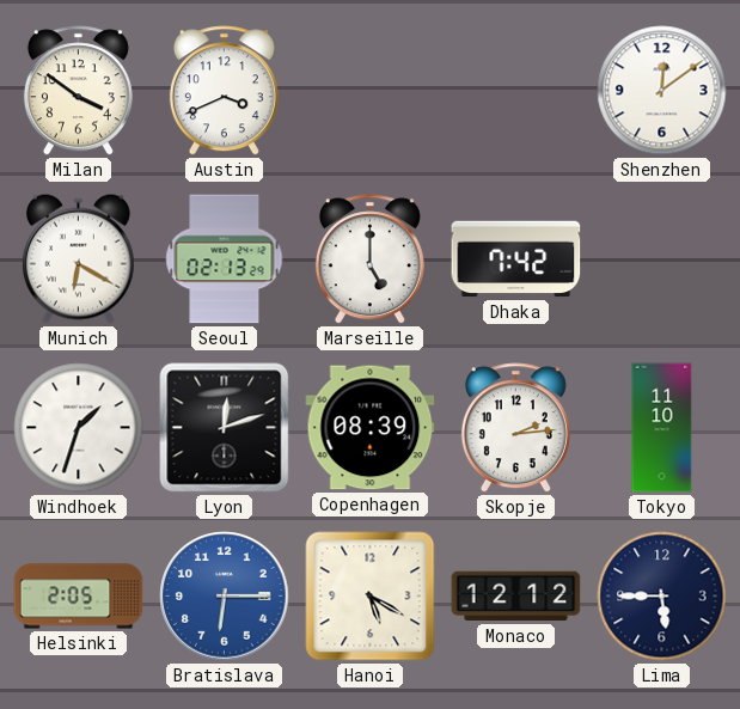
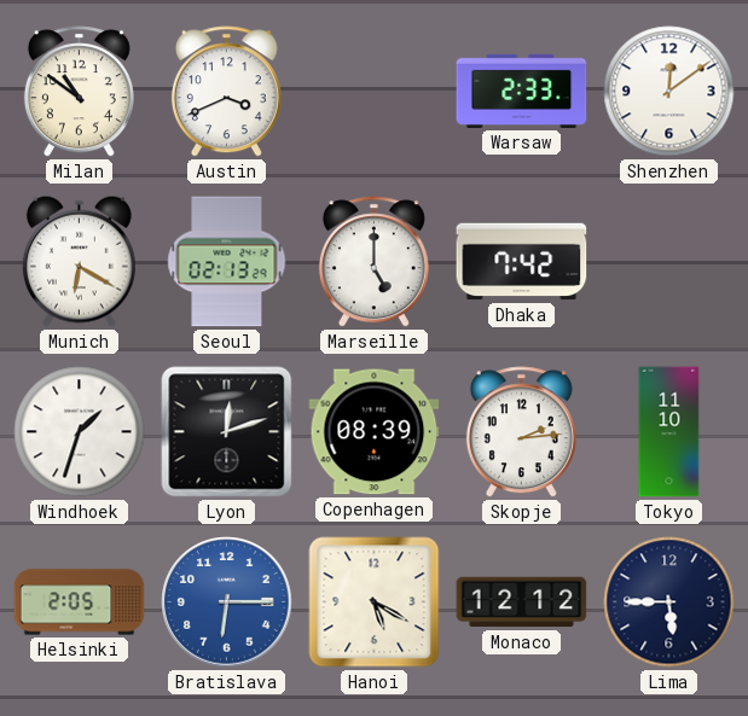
Milan: 3:51 -> 10:51 (79, 92)
Warsaw: none -> 2:33 (522, 91)
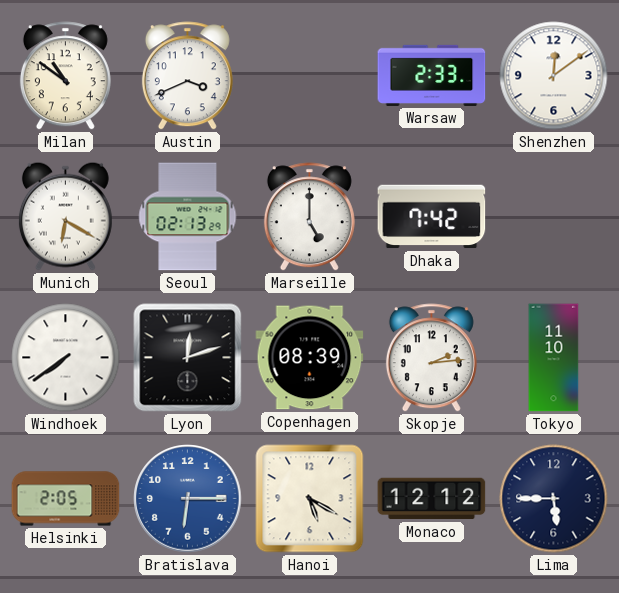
Windhoek: 1:33 -> 7:39 (66, 358)
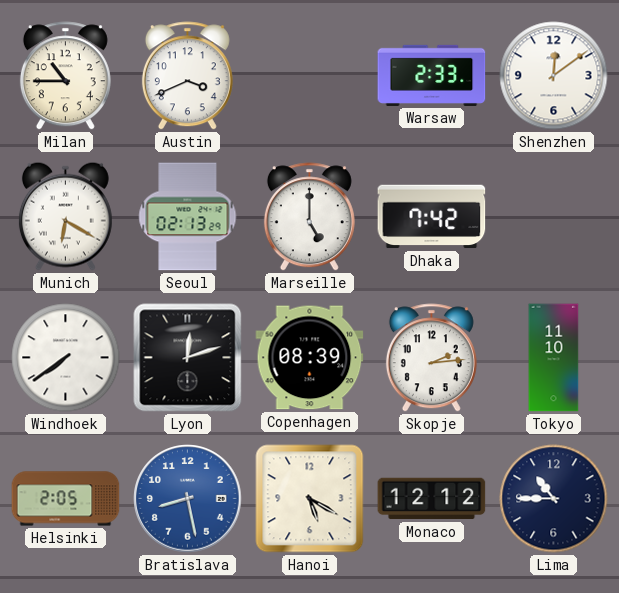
Milan: 10:51 -> 10:45 (65, 76)
Bratislava: 6:15 -> 8:28 (188, 499)
Lima: 5:45 -> 10:45 (554, 499)
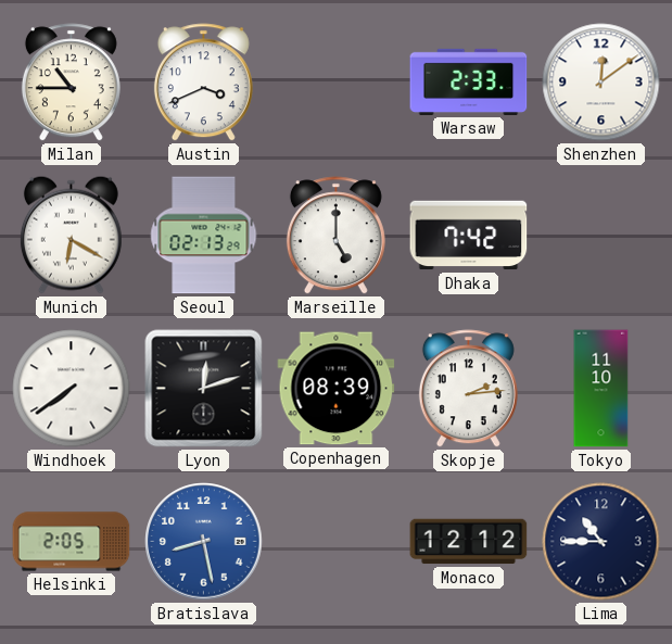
Hanoi: 5:20 -> none (310, 499)
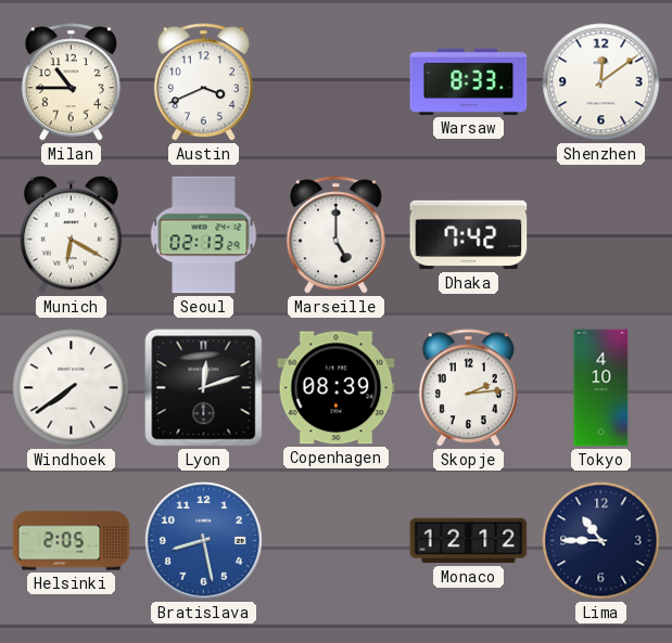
Warsaw: 2:33 -> 8:33 (469, 81)
Tokyo: 11:10 -> 4:10 (601, 388)
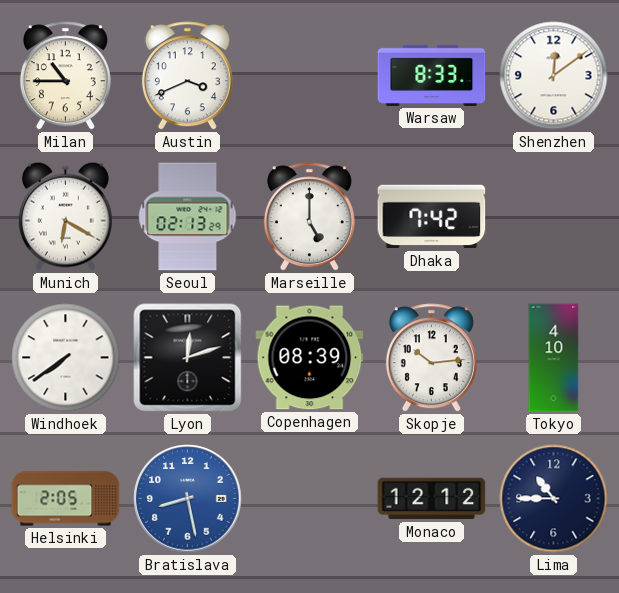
Skopje: 2:14 -> 10:14 (431, 358)
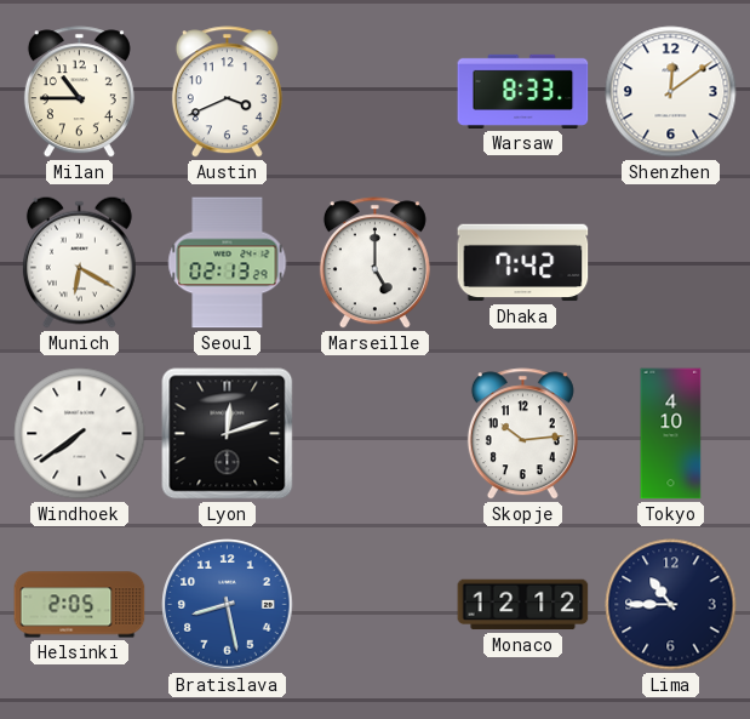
Copenhagen: 08:39 -> none (310, 358)
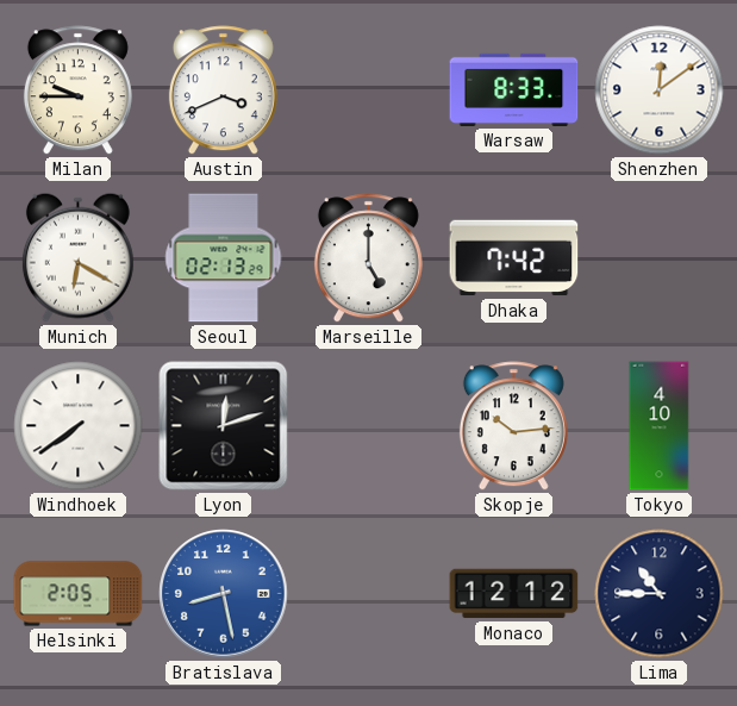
Milan: 10:45 -> 9:45 (77, 90)
